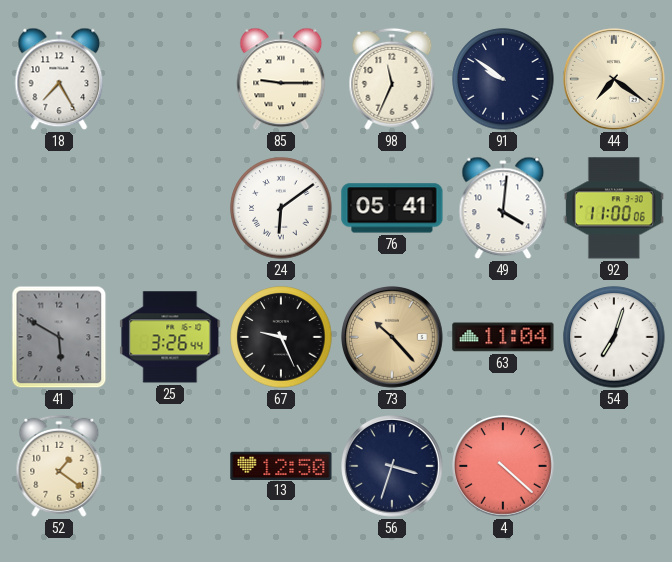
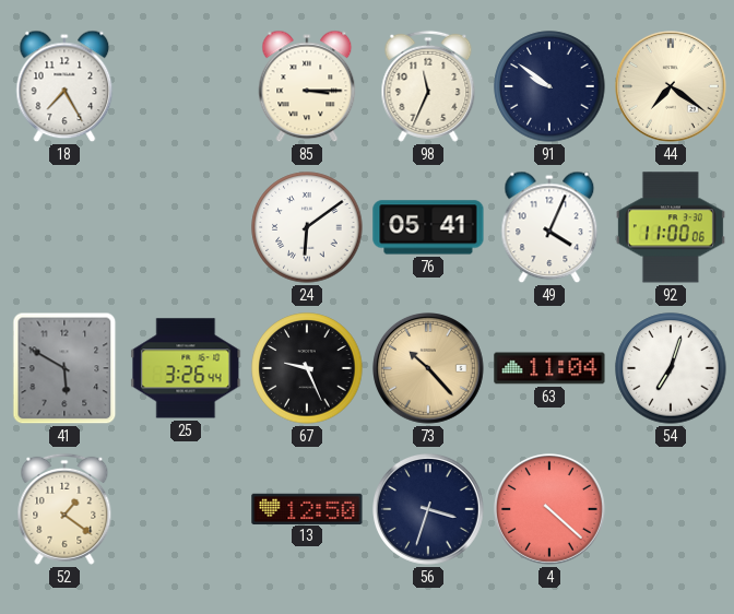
85: 9:15 -> 3:15 (307, 86)
49: 4:01 -> 4:04 (549, 227)
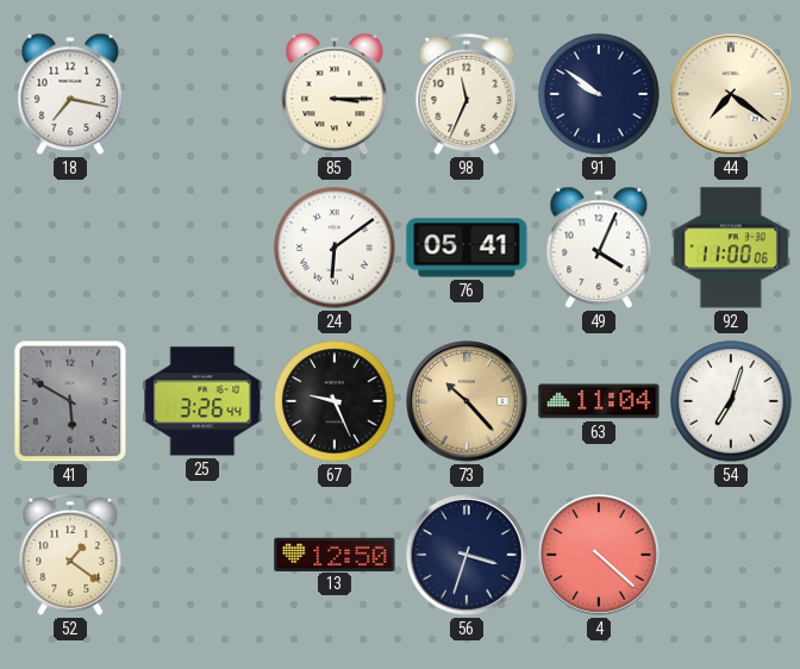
18: 7:25 -> 7:17 (70, 94)
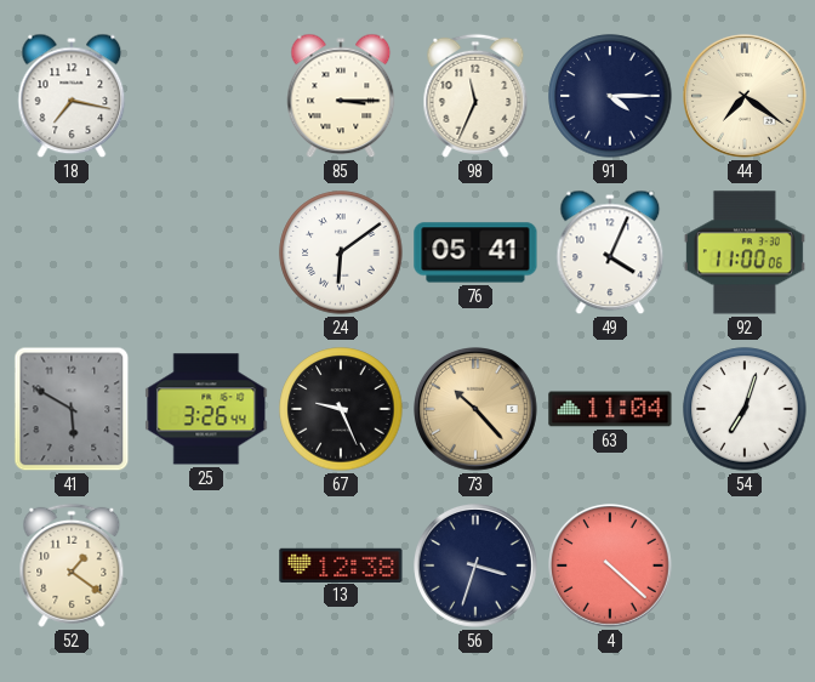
91: 9:51 -> 4:15 (610, 96)
13: 12:50 -> 12:38 (341, 564)
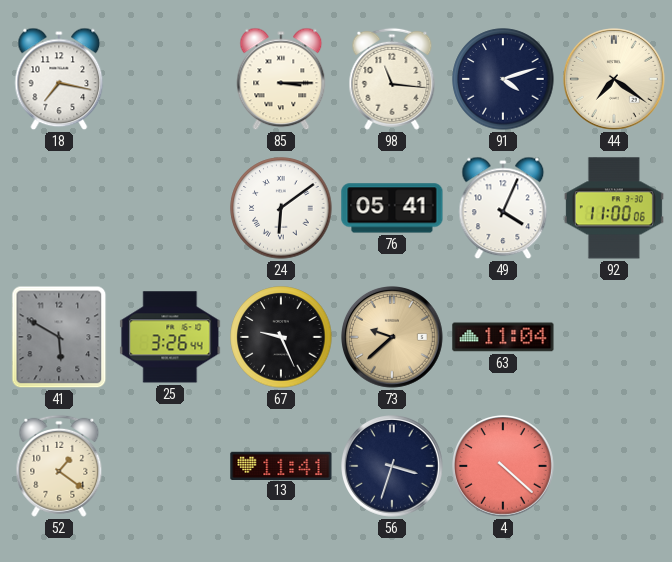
98: 11:34 -> 11:16 (392, 79)
91: 4:15 -> 4:12 (503, 79)
73: 10:23 -> 9:38 (393, 338)
54: 7:03 -> none (745, 409)
13: 12:38 -> 11:41 (281, 465)
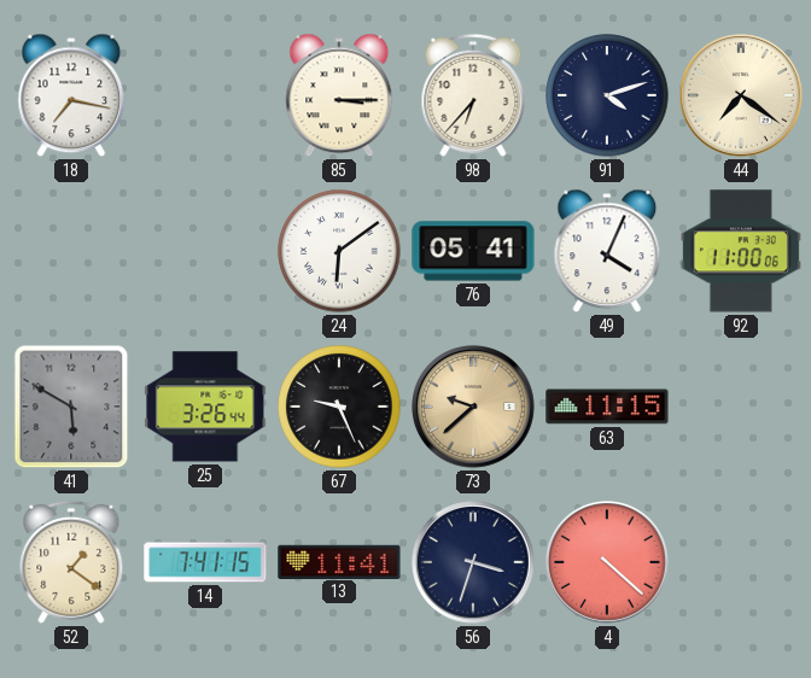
98: 11:16 -> 6:37 (473, 95)
63: 11:04 -> 11:15 (607, 407)
14: none -> 7:41 (205, 562)
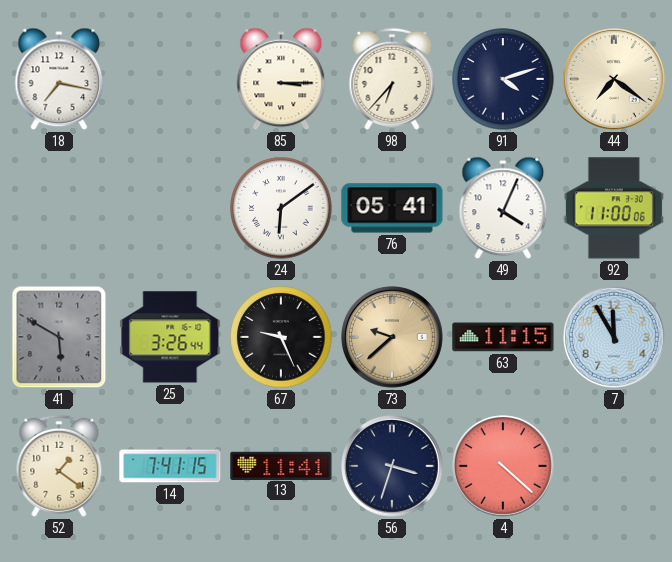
7: none -> 11:55 (615, 338)
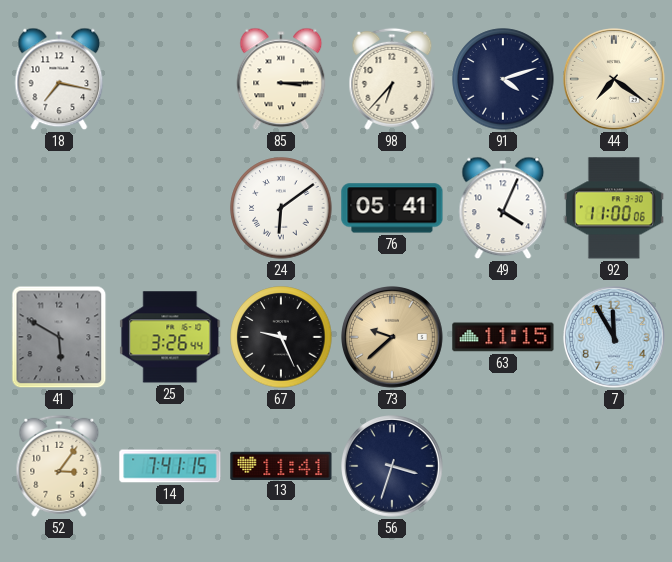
52: 1:21 -> 3:06 (59, 466)
4: 4:22 -> none (504, 467)
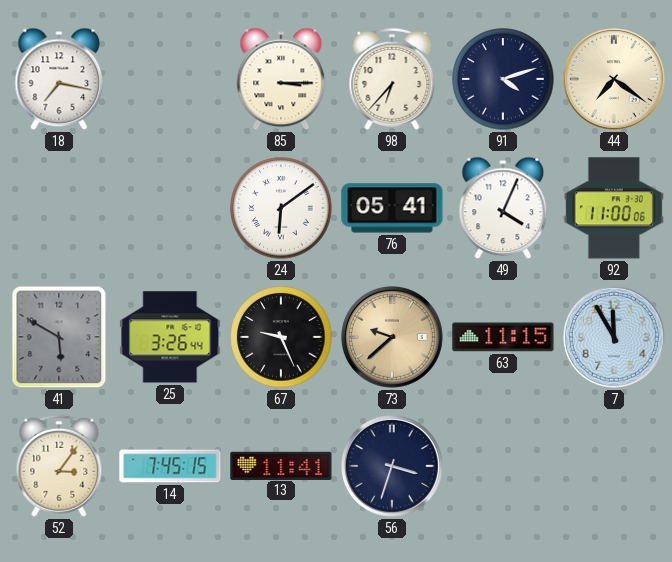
14: 7:41 -> 7:45 (170, 466)
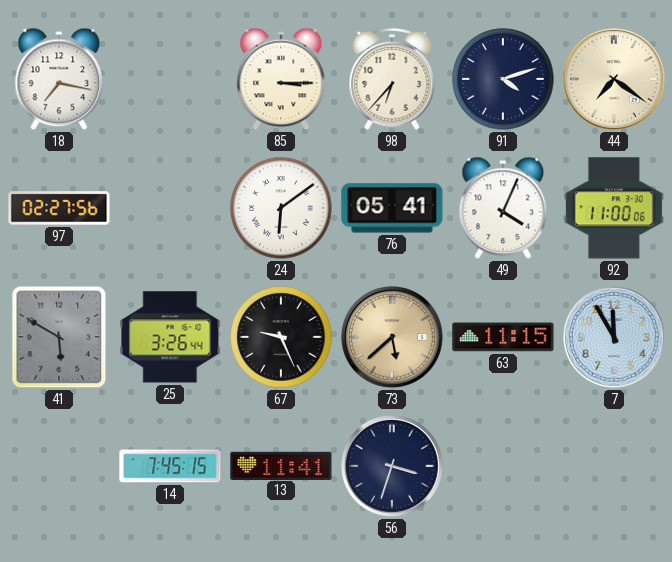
97: none -> 02:27 (59, 208)
73: 9:38 -> 5:38 (393, 338)
52: 3:06 -> none (59, 466)
